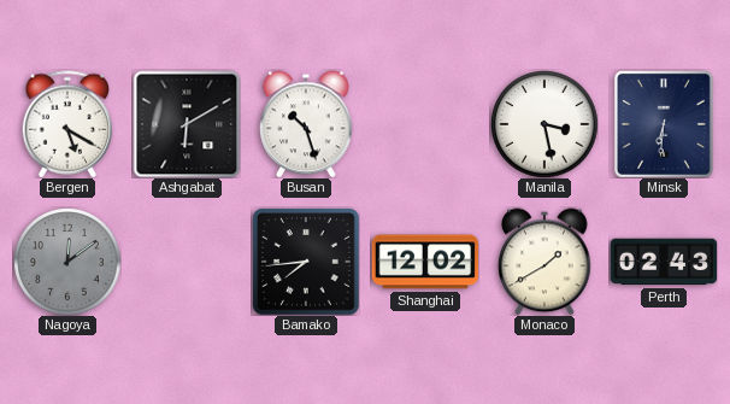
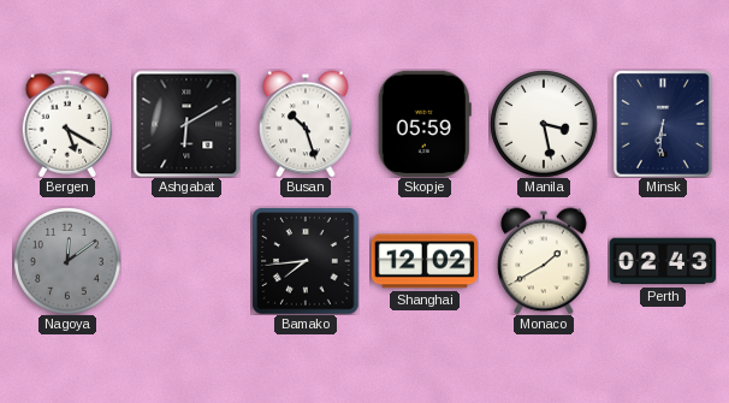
Skopje: none -> 05:59 (425, 123)
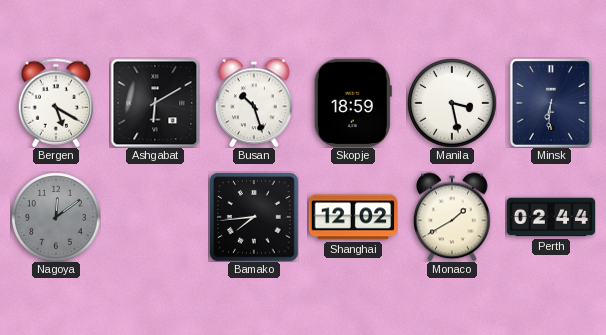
Skopje: 05:59 -> 18:59 (353, 102)
Perth: 02:43 -> 02:44 (550, 217)
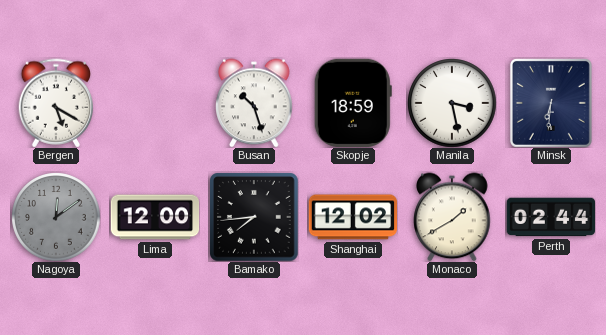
Ashgabat: 6:10 -> none (155, 103)
Lima: none -> 12:00 (155, 217)
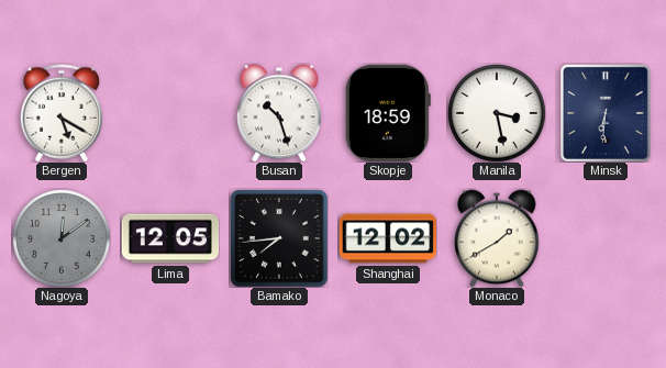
Lima: 12:00 -> 12:05 (170, 238)
Perth: 02:44 -> none (550, 217)
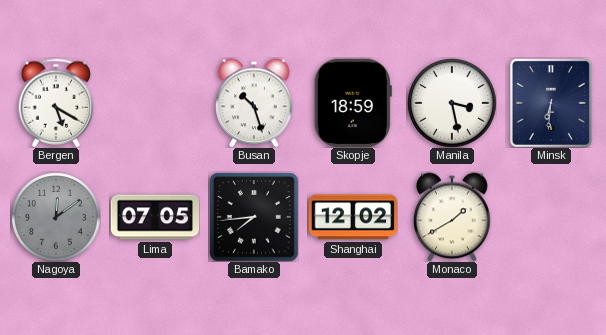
Lima: 12:05 -> 07:05 (155, 217)
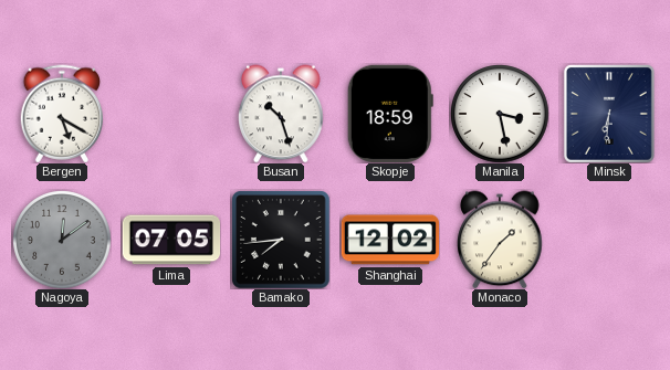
Monaco: 1:40 -> 1:36 (500, 240)
